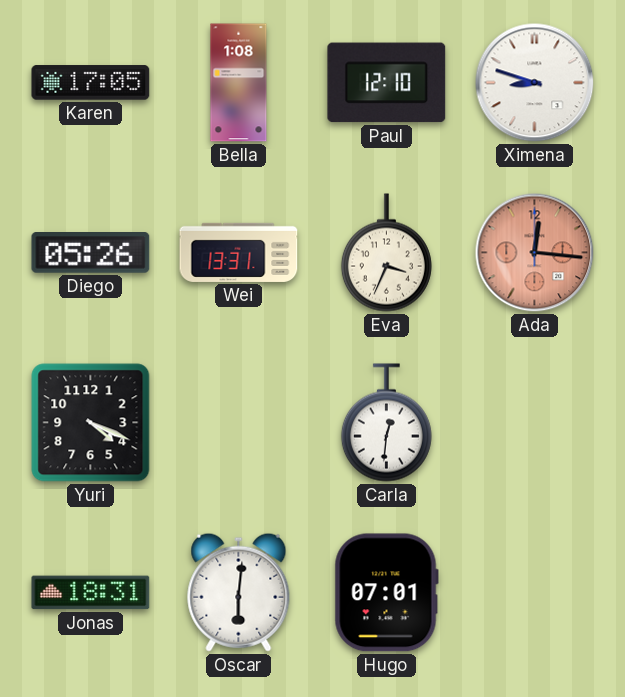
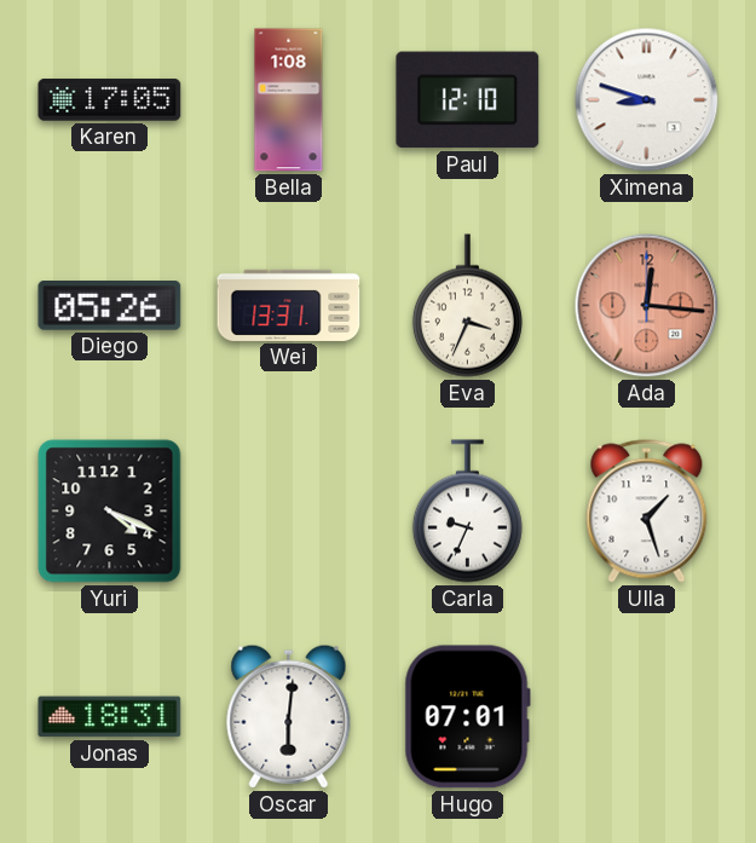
Carla: 12:31 -> 9:34 (467, 512)
Ulla: none -> 1:27 (647, 512)
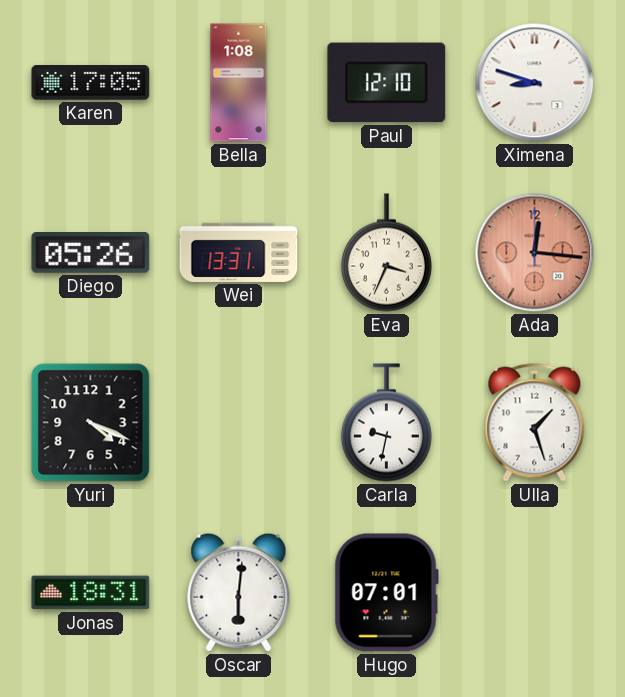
Carla: 9:34 -> 9:32 (386, 423)
